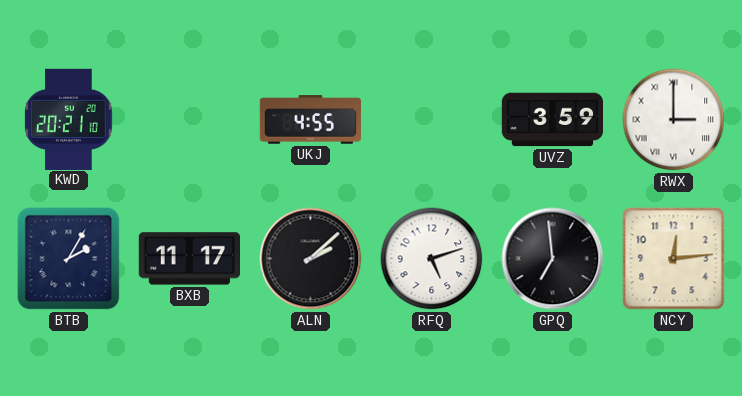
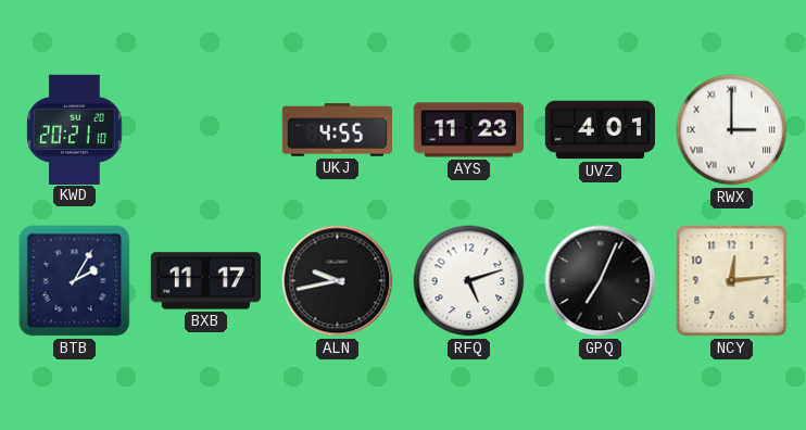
AYS: none -> 11:23 (468, 130)
UVZ: 3:59 -> 4:01 (600, 130)
ALN: 2:08 -> 9:43 (338, 281)
GPQ: 6:59 -> 7:04 (601, 281)
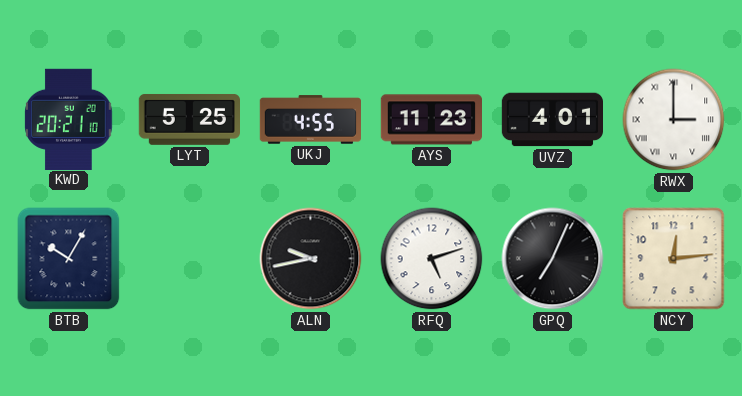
LYT: none -> 5:25 (189, 119)
BTB: 2:05 -> 10:05 (69, 259)
BXB: 11:17 -> none (205, 281)
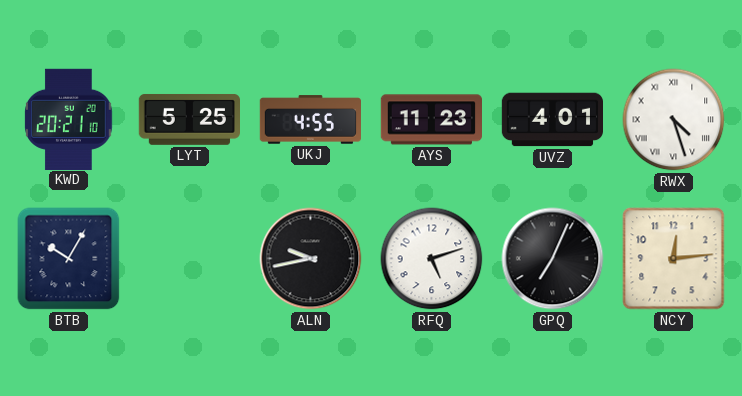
RWX: 3:00 -> 4:27 (674, 120)
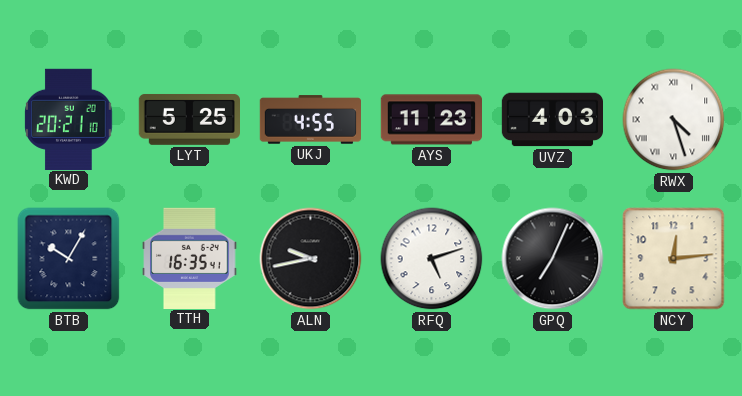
UVZ: 4:01 -> 4:03 (552, 120)
TTH: none -> 16:35 (190, 258)
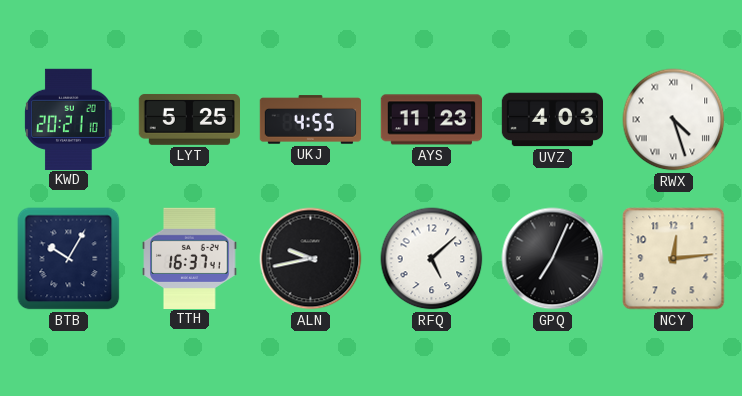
TTH: 16:35 -> 16:37 (190, 258)
RFQ: 5:12 -> 5:08 (432, 259)
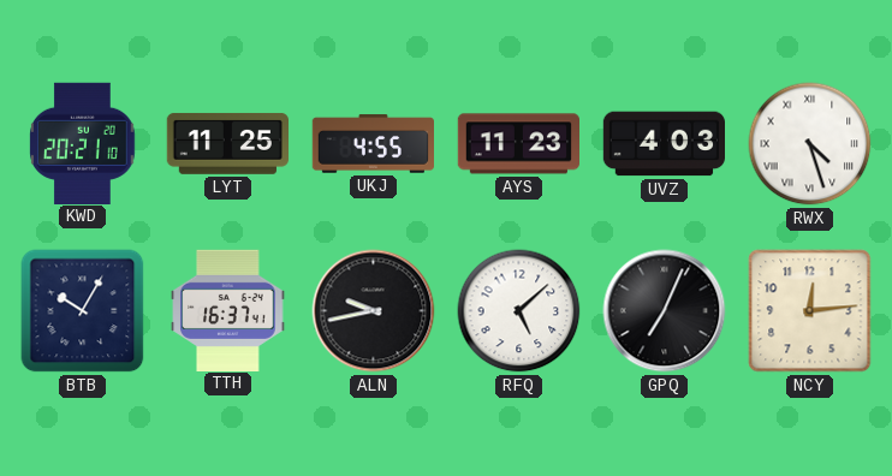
LYT: 5:25 -> 11:25 (227, 143)
